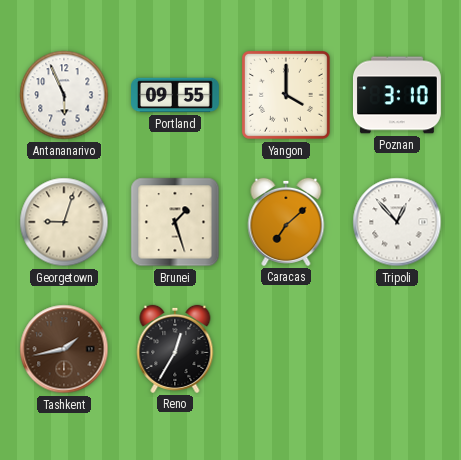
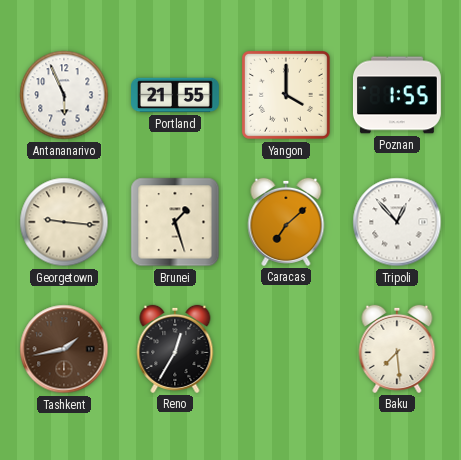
Portland: 09:55 -> 21:55 (176, 95)
Poznan: 3:10 -> 1:55 (397, 95)
Georgetown: 9:03 -> 9:16 (64, 222)
Baku: none -> 7:29 (397, 349)
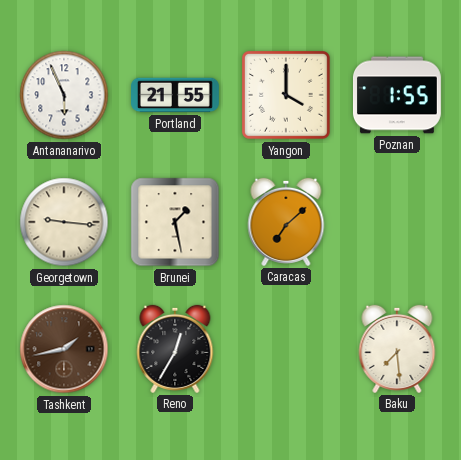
Brunei: 1:27 -> 1:28 (175, 222)
Tripoli: 12:53 -> none (397, 222)
